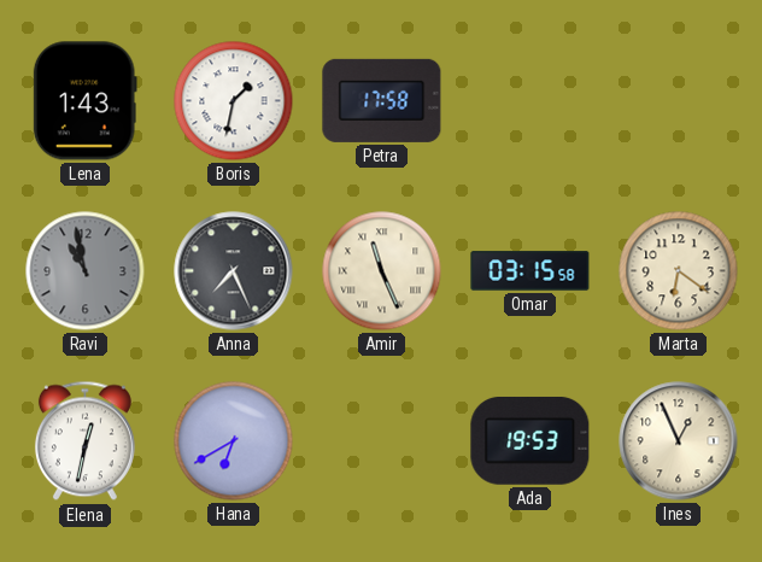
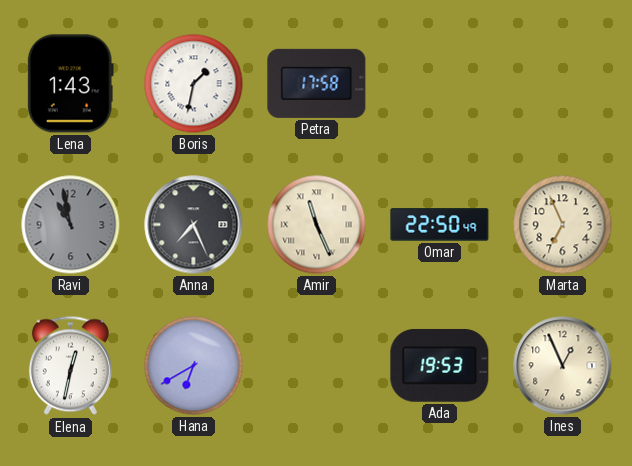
Omar: 03:15 -> 22:50 (440, 225)
Marta: 6:21 -> 6:56 (563, 225)
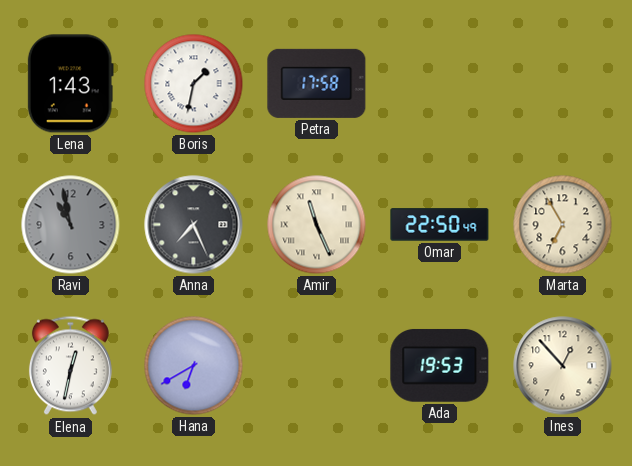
Marta: 6:56 -> 6:55 (563, 225)
Ines: 12:56 -> 12:53 (563, 366)
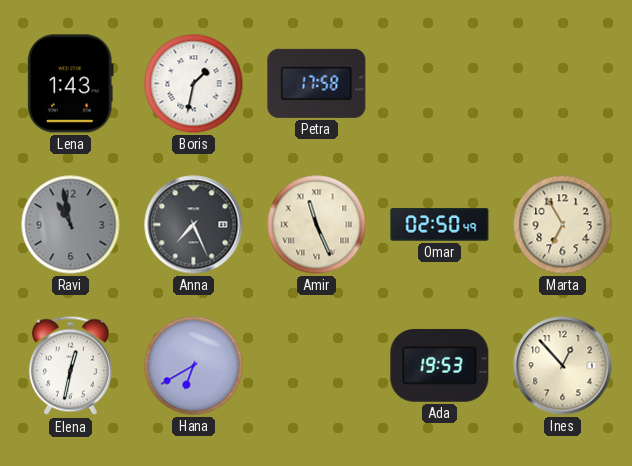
Omar: 22:50 -> 02:50 (440, 225)
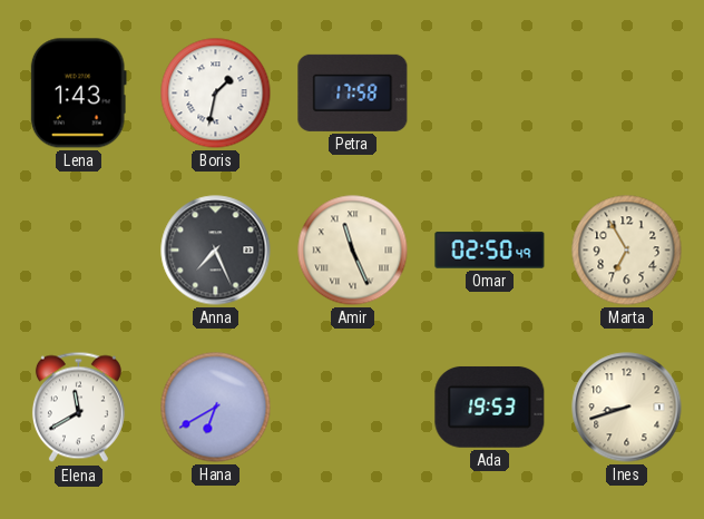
Ravi: 10:58 -> none (71, 225)
Elena: 12:32 -> 11:40 (78, 408)
Ines: 12:53 -> 8:42 (627, 408)
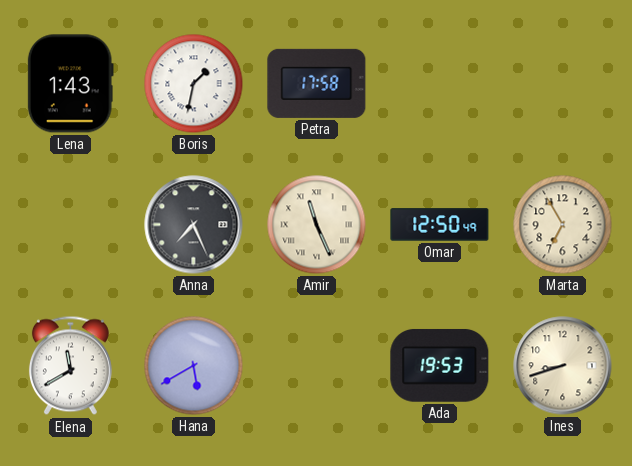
Omar: 02:50 -> 12:50 (440, 225)
Hana: 6:40 -> 5:40 (194, 366)
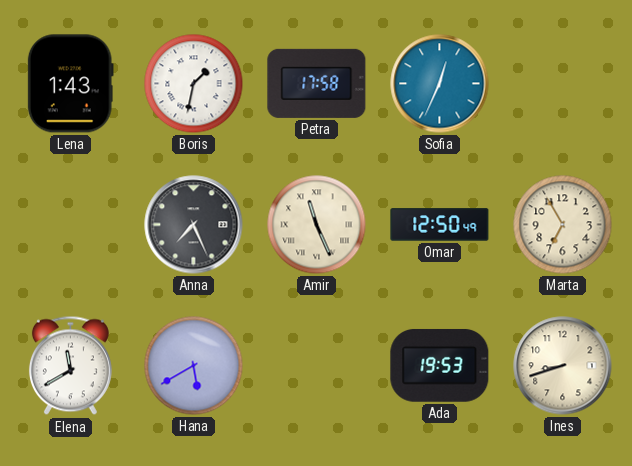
Sofia: none -> 12:34 (440, 84)
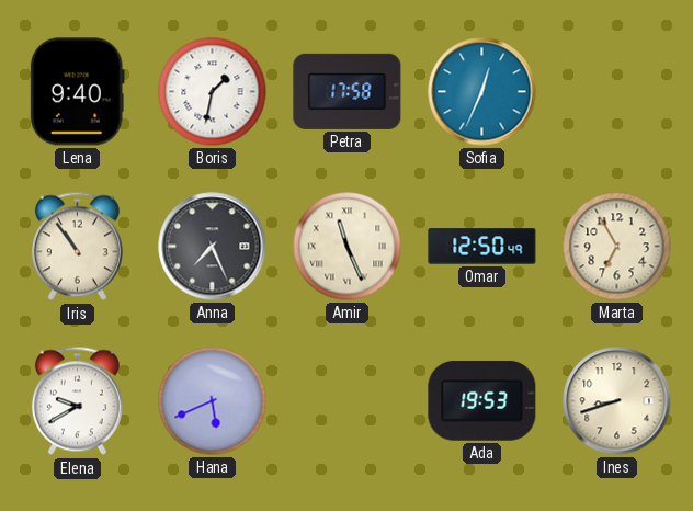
Lena: 1:43 -> 9:40 (77, 92)
Iris: none -> 10:54 (77, 247)
Elena: 11:40 -> 9:40 (77, 401)
Hana: 5:40 -> 5:41 (213, 401)
